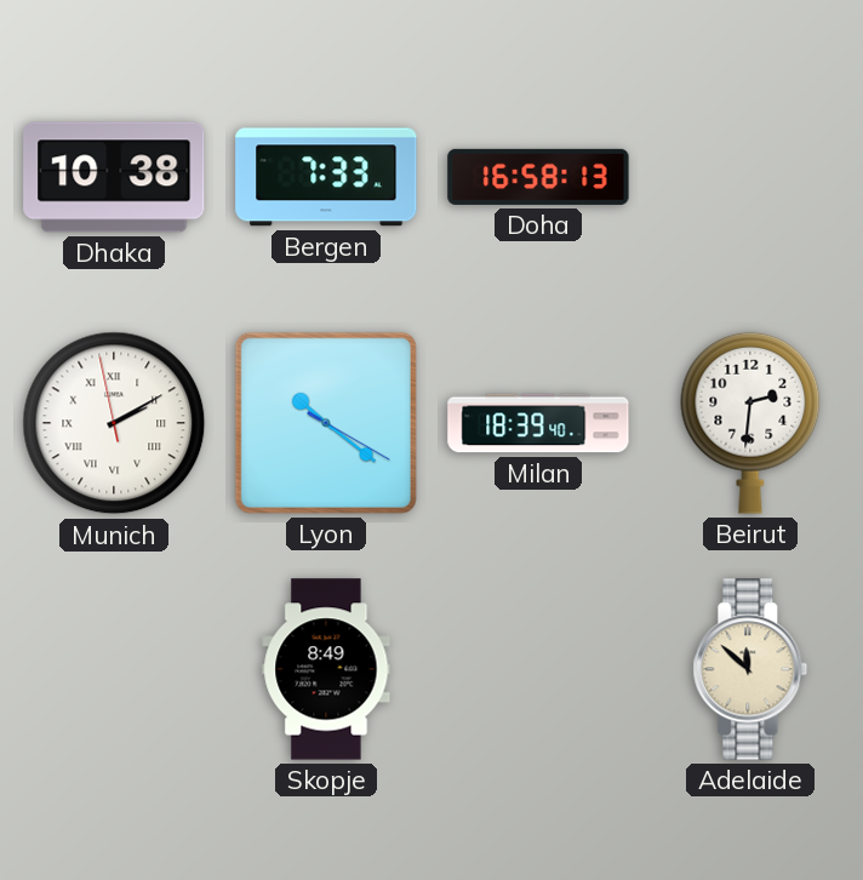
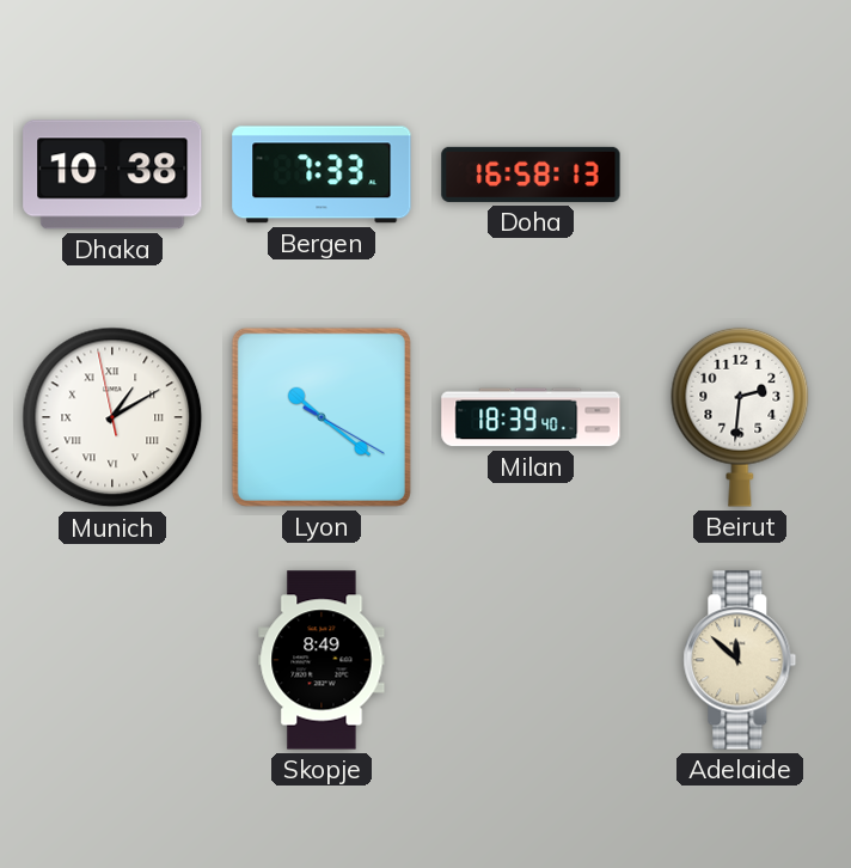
Munich: 2:09 -> 1:09 (112, 417)
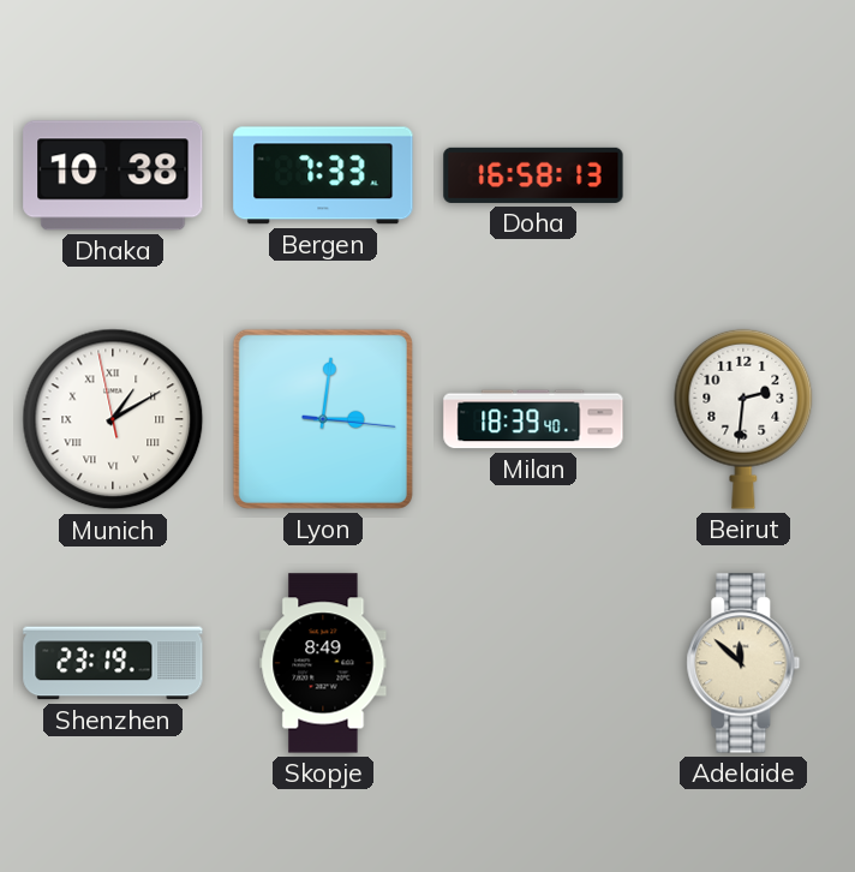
Lyon: 10:21 -> 3:01 (323, 419)
Shenzhen: none -> 23:19 (113, 663)
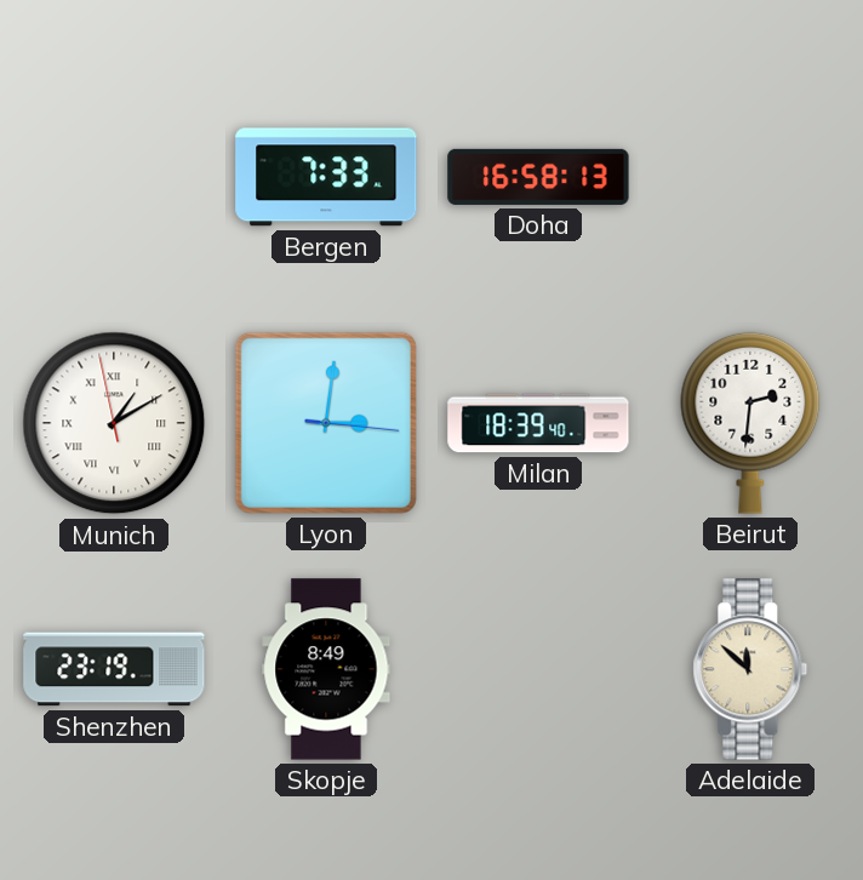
Dhaka: 10:38 -> none (113, 175)
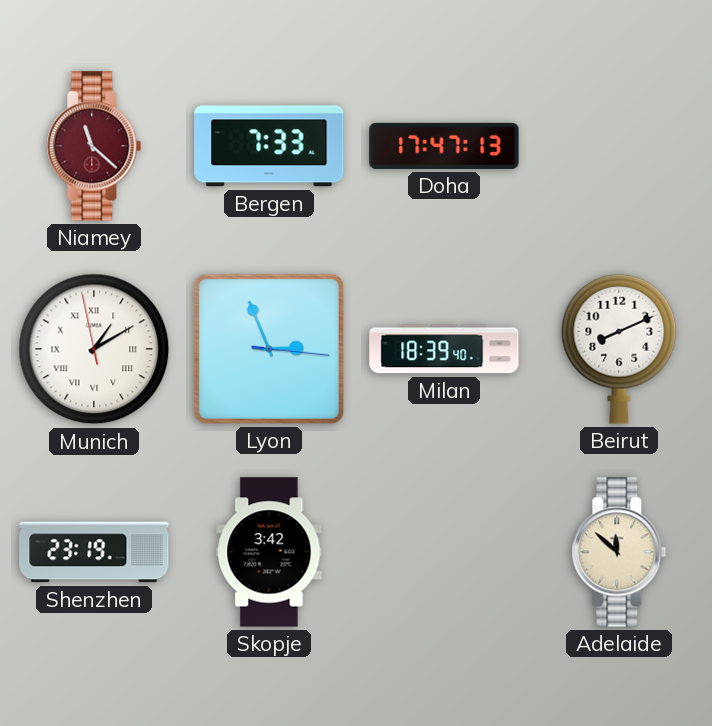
Niamey: none -> 11:22 (94, 146)
Doha: 16:58 -> 17:47 (444, 146)
Lyon: 3:01 -> 2:56 (269, 349)
Beirut: 2:31 -> 8:11 (619, 349)
Skopje: 8:49 -> 3:42 (269, 552)
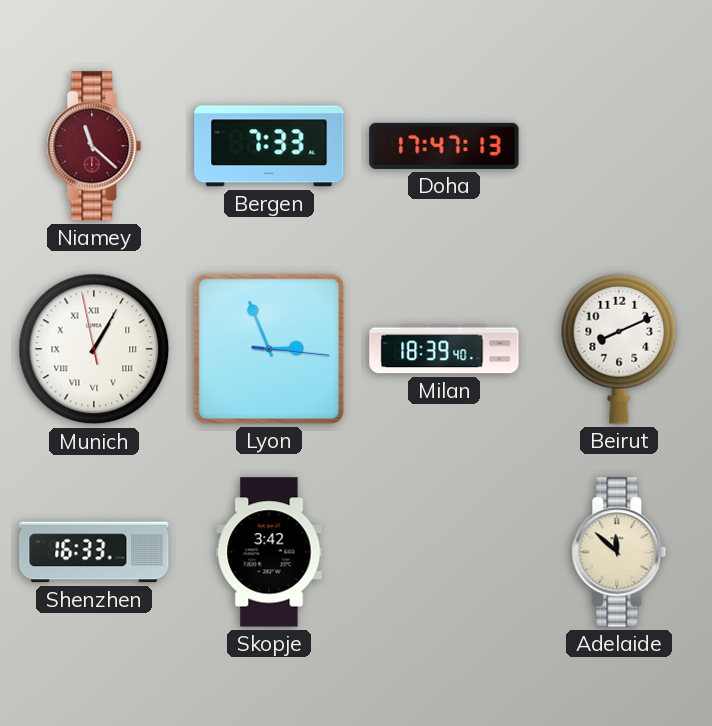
Munich: 1:09 -> 1:04 (94, 349)
Shenzhen: 23:19 -> 16:33 (94, 552)
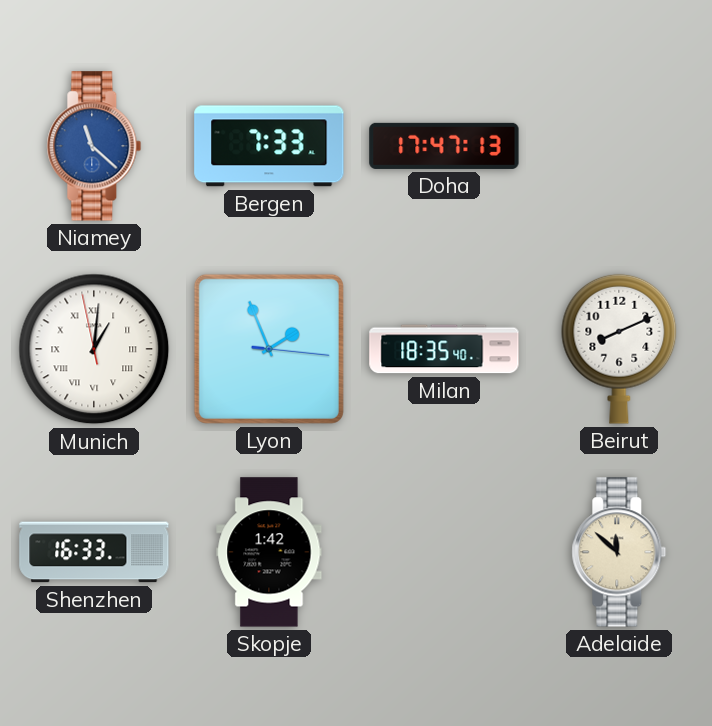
Niamey dial: burgundy -> blue (94, 146)
Munich: 1:04 -> 1:00 (94, 349)
Lyon: 2:56 -> 1:56 (269, 349)
Milan: 18:39 -> 18:35 (444, 349)
Skopje: 3:42 -> 1:42 (269, 552)
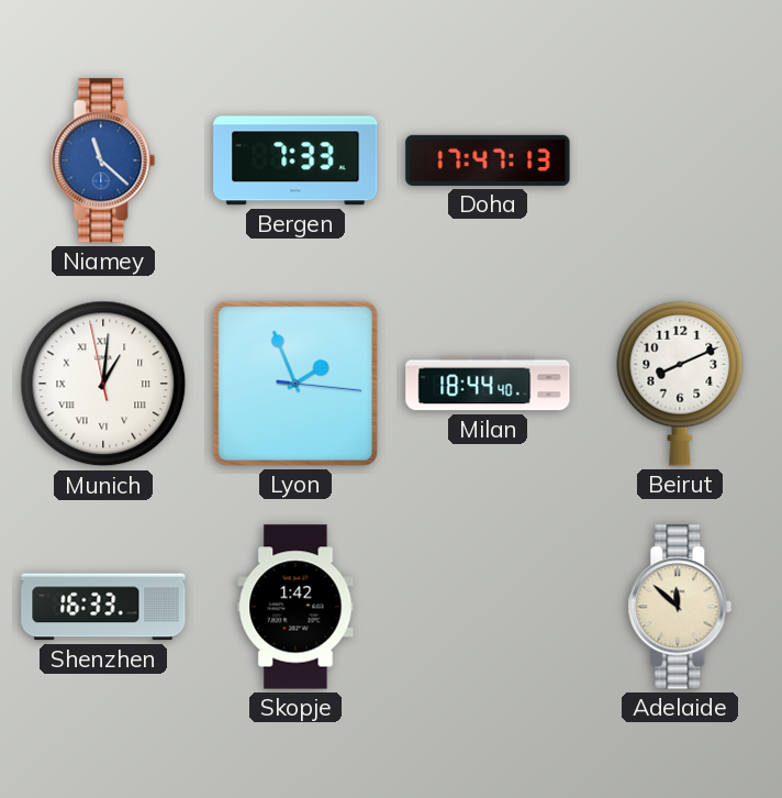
Milan: 18:35 -> 18:44 (488, 384)
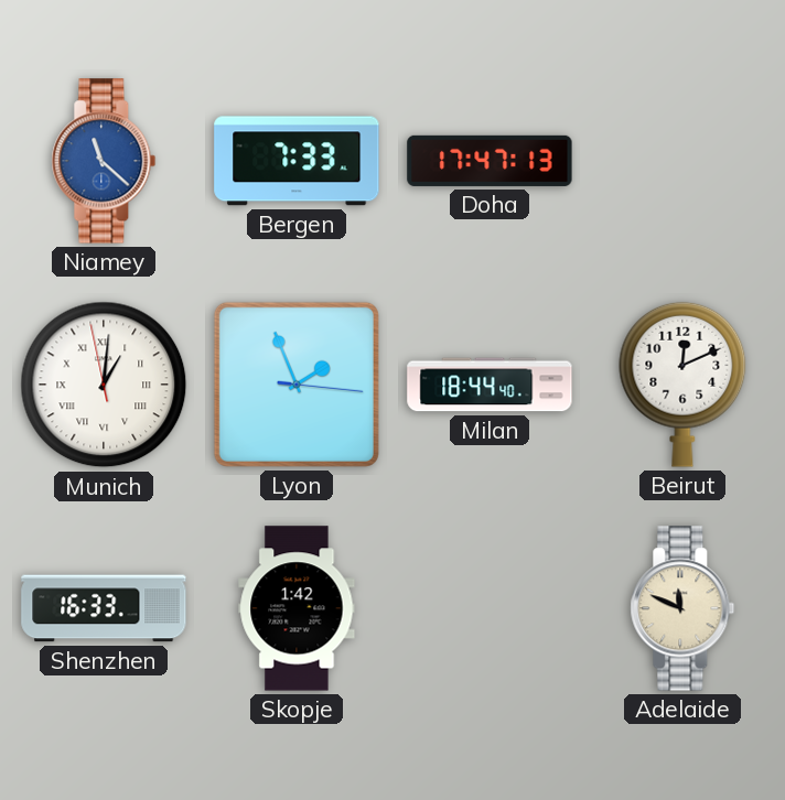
Beirut: 8:11 -> 12:11 (682, 385)
Adelaide: 11:52 -> 11:49 (682, 608)
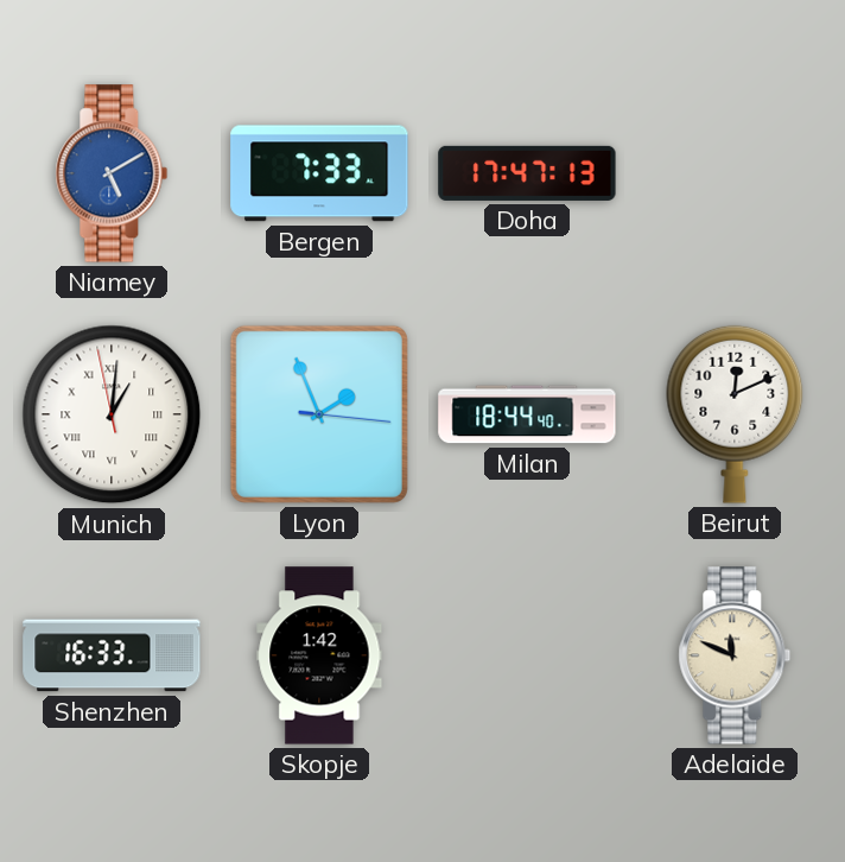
Niamey: 11:22 -> 5:10 (112, 173)
